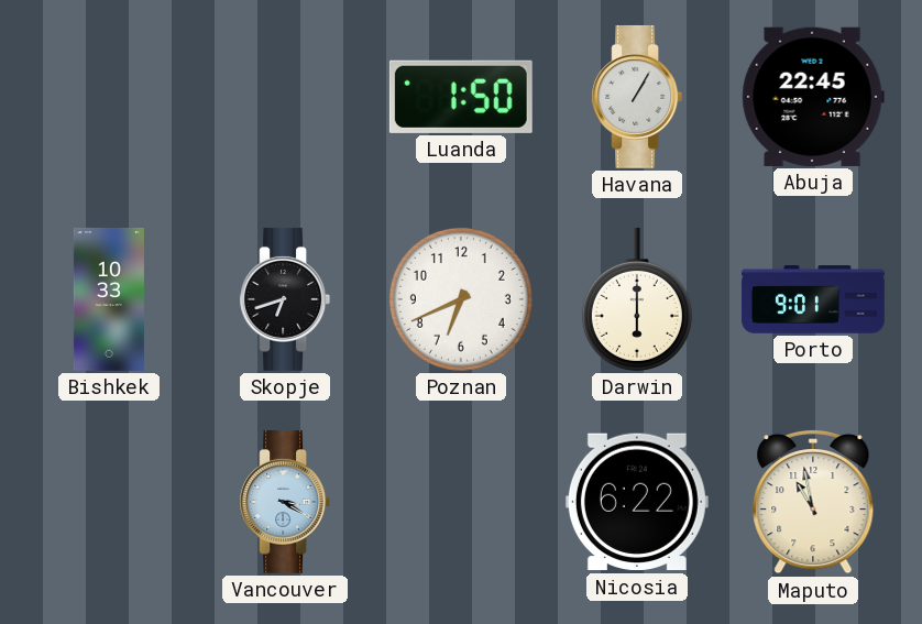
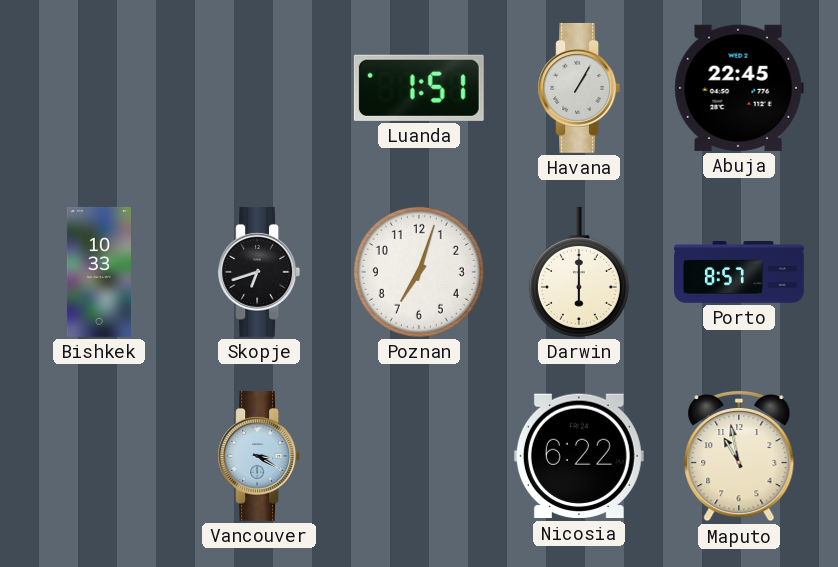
Luanda: 1:50 -> 1:51 (419, 88)
Poznan: 6:41 -> 7:03 (419, 272)
Porto: 9:01 -> 8:57 (740, 272)
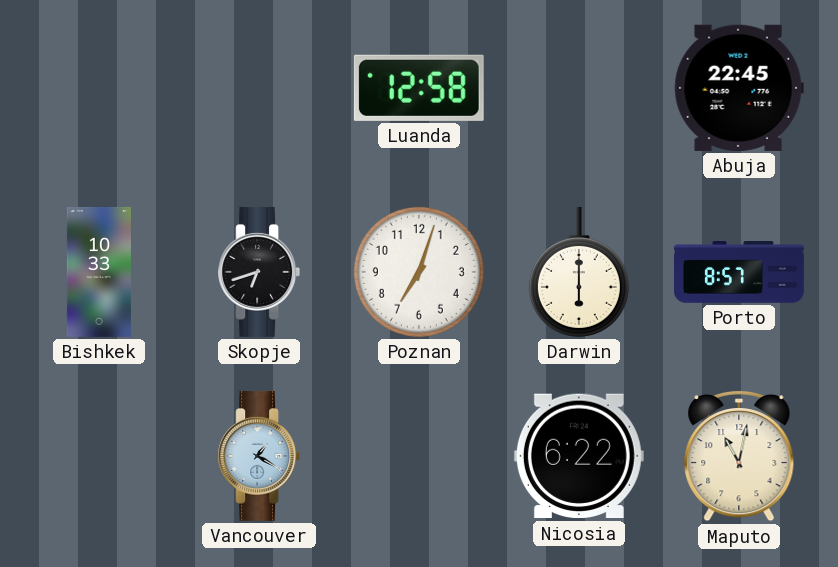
Luanda: 1:51 -> 12:58 (419, 88)
Havana: 1:05 -> none (579, 88)
Vancouver: 3:20 -> 1:20 (259, 456)
Maputo: 10:58 -> 11:02 (739, 456)
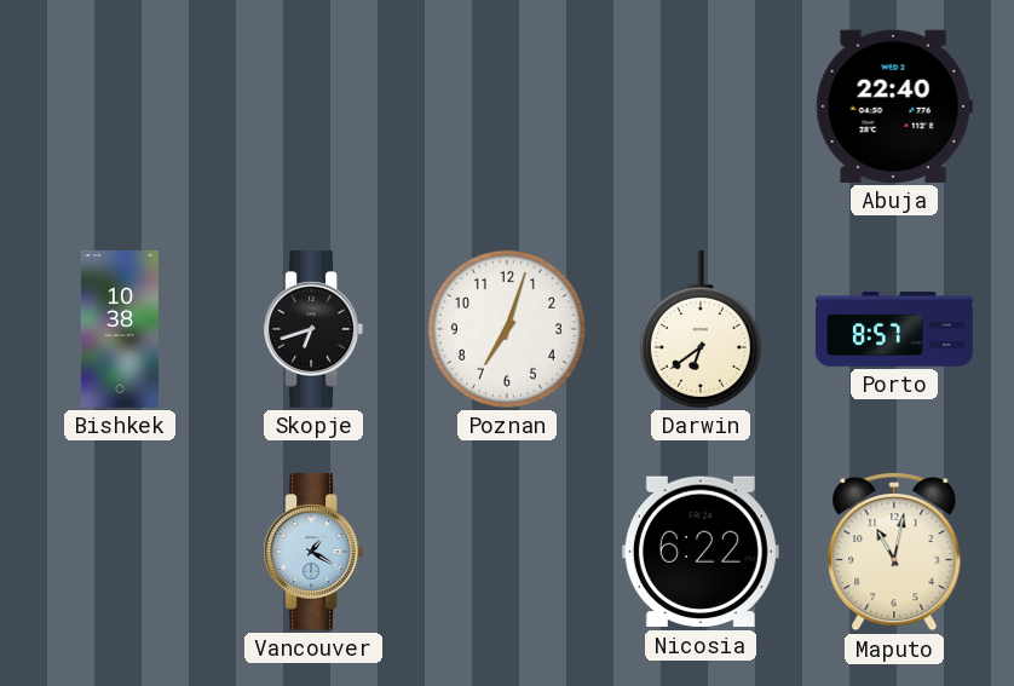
Luanda: 12:58 -> none (419, 88)
Abuja: 22:45 -> 22:40 (894, 106)
Bishkek: 10:33 -> 10:38 (120, 329)
Darwin: 6:00 -> 6:39 (701, 329)
